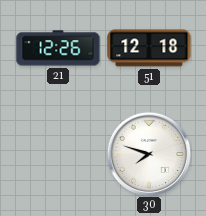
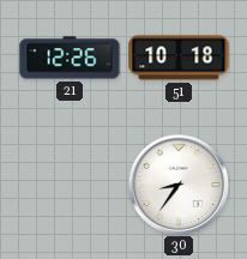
51: 12:18 -> 10:18 (179, 58)
30: 7:48 -> 8:36 (179, 185)
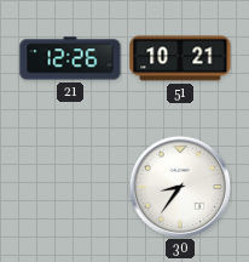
51: 10:18 -> 10:21 (180, 58)
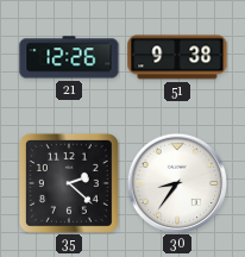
51: 10:21 -> 9:38 (177, 57)
35: none -> 2:22 (69, 183)
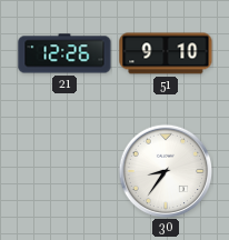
51: 9:38 -> 9:10 (166, 53)
35: 2:22 -> none (69, 183)
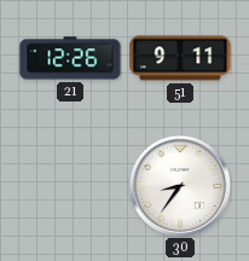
51: 9:10 -> 9:11 (180, 58)
